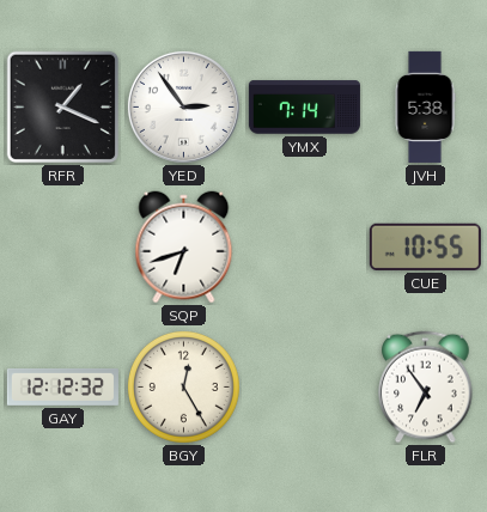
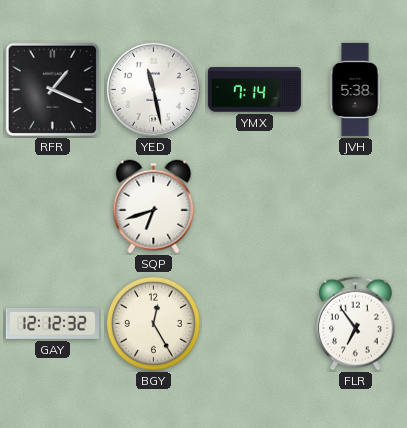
YED: 2:54 -> 11:28 (153, 89)
CUE: 10:55 -> none (425, 246)
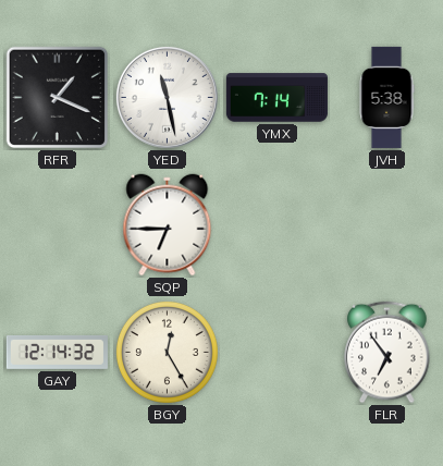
SQP: 6:42 -> 6:45 (168, 225)
GAY: 12:12 -> 12:14 (57, 352)
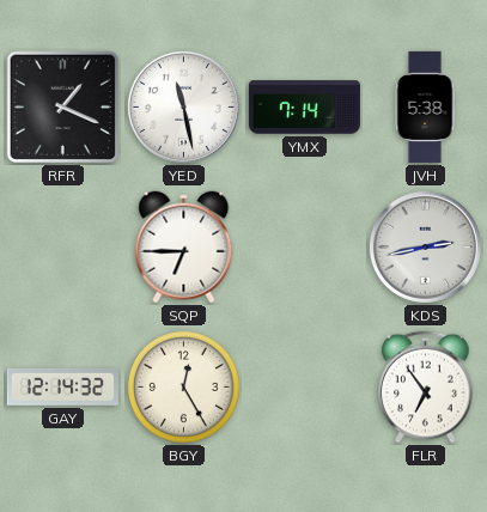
KDS: none -> 2:43 (425, 246)
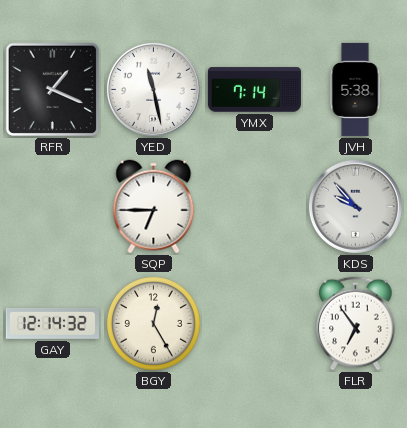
KDS: 2:43 -> 9:53 (355, 206)
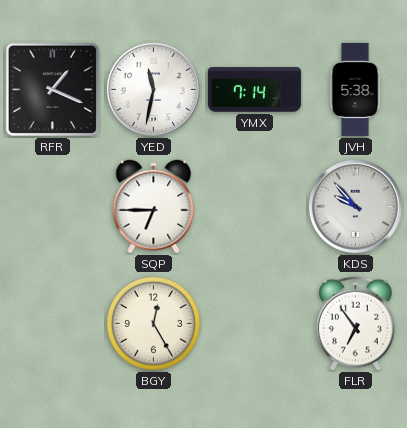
YED: 11:28 -> 11:32 (153, 89)
GAY: 12:14 -> none (52, 323)
